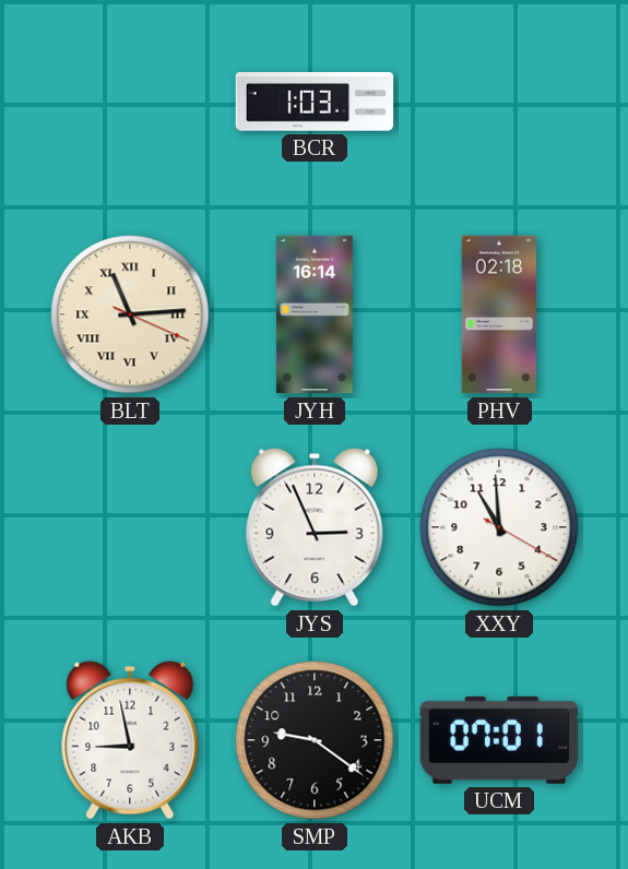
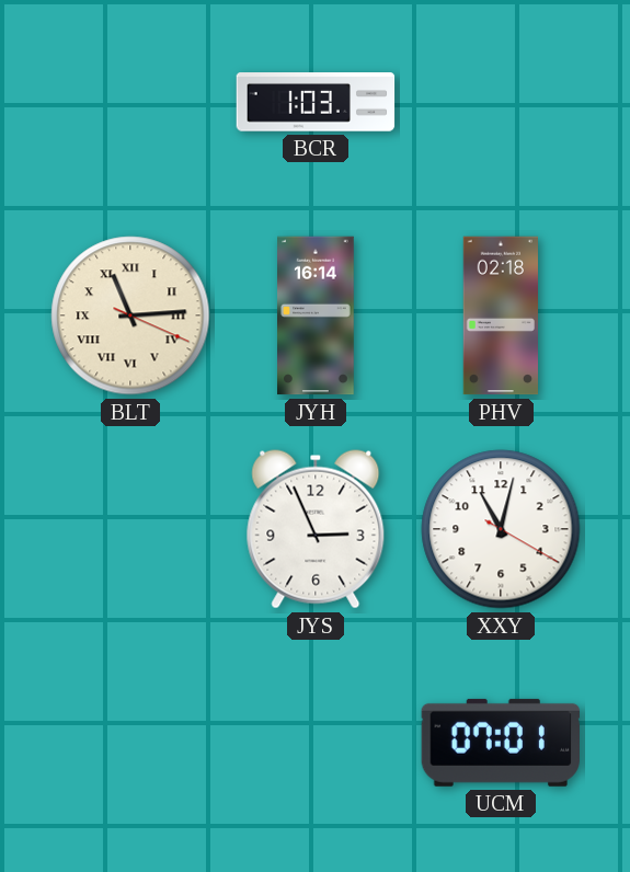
XXY: 10:59 -> 11:02 (501, 529)
AKB: 8:58 -> none (130, 740)
SMP: 9:21 -> none (315, 740)
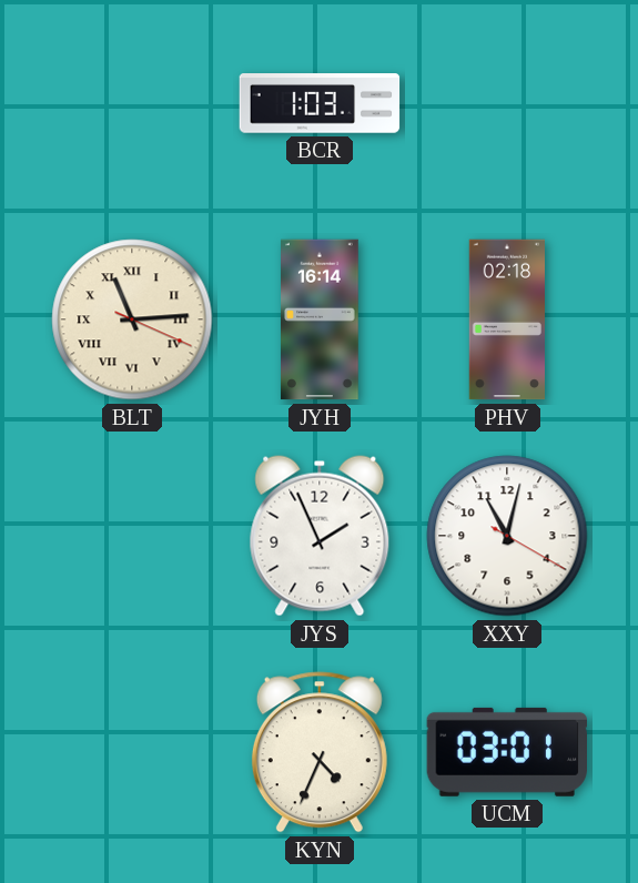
JYS: 2:56 -> 1:56 (320, 536)
KYN: none -> 4:34 (320, 752)
UCM: 07:01 -> 03:01 (506, 752)
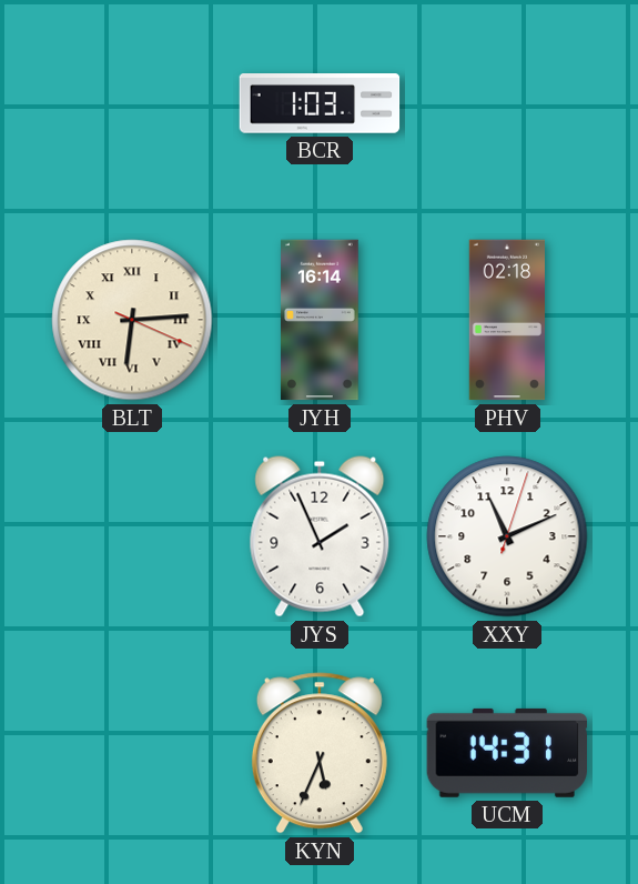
BLT: 11:14 -> 6:14 (132, 320)
XXY: 11:02 -> 11:11 (507, 536)
KYN: 4:34 -> 5:34 (320, 753)
UCM: 03:01 -> 14:31 (506, 753)
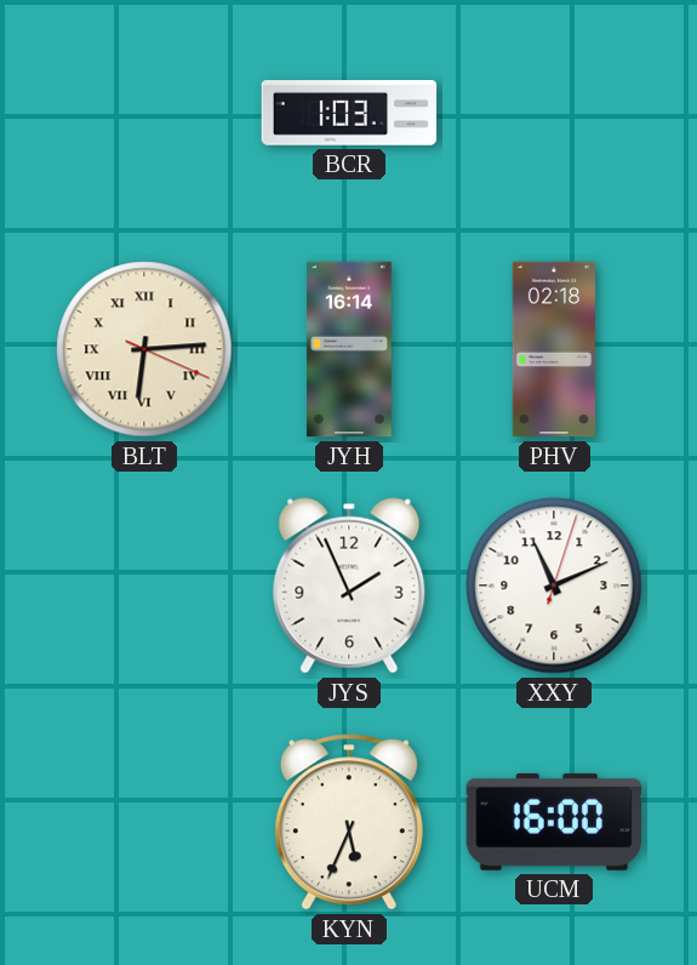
UCM: 14:31 -> 16:00 (553, 822)
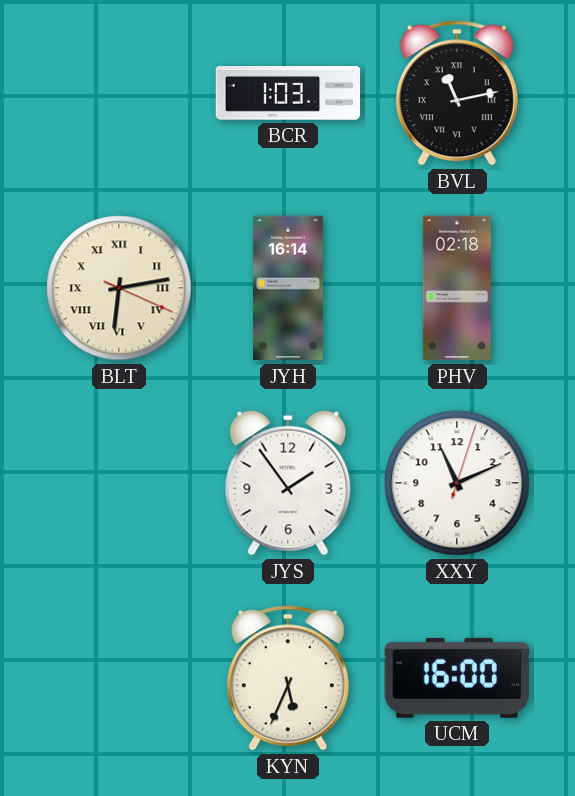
BVL: none -> 11:13 (457, 93)
BLT: 6:14 -> 6:13 (119, 288)
JYS: 1:56 -> 1:54 (288, 483)
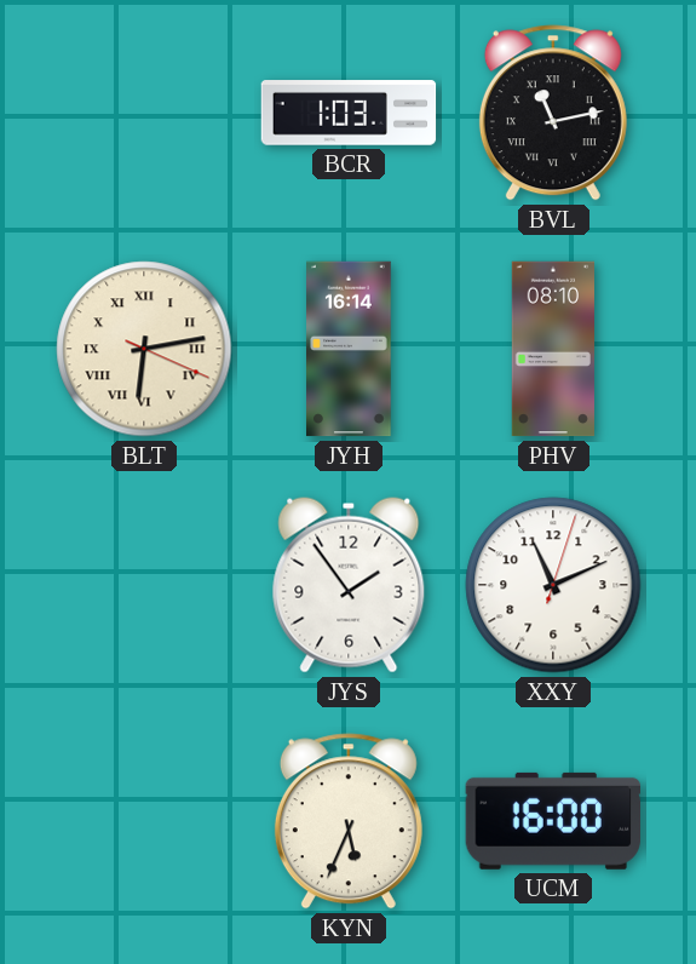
PHV: 02:18 -> 08:10 (552, 349)
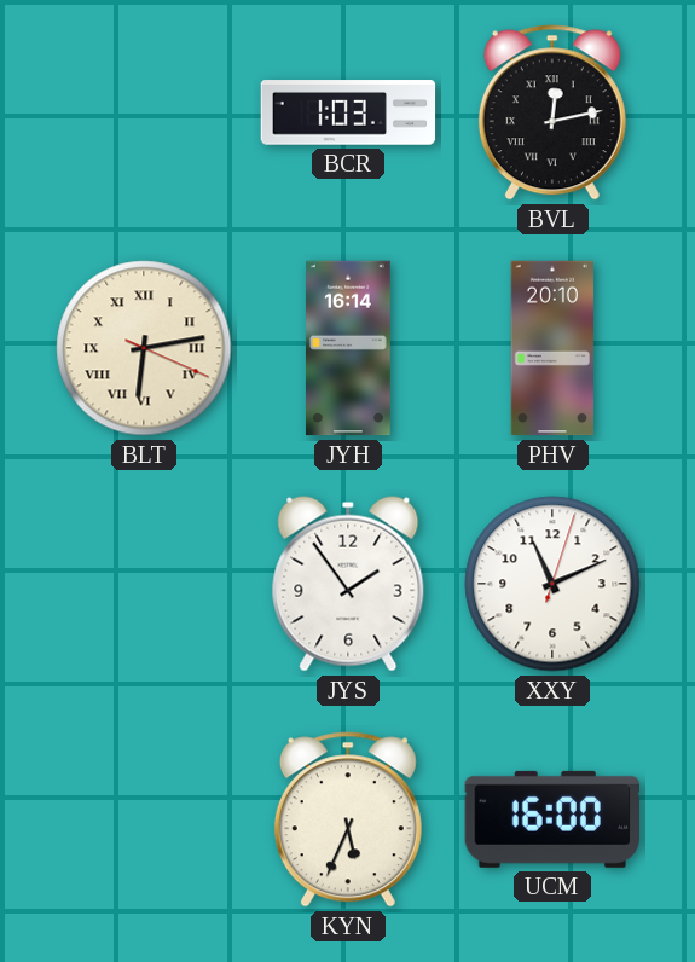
BVL: 11:13 -> 12:13 (552, 112)
PHV: 08:10 -> 20:10 (551, 348)
